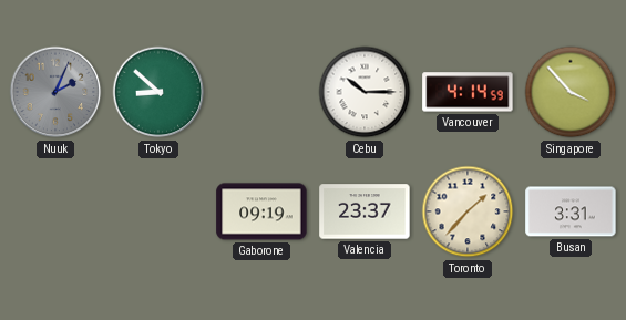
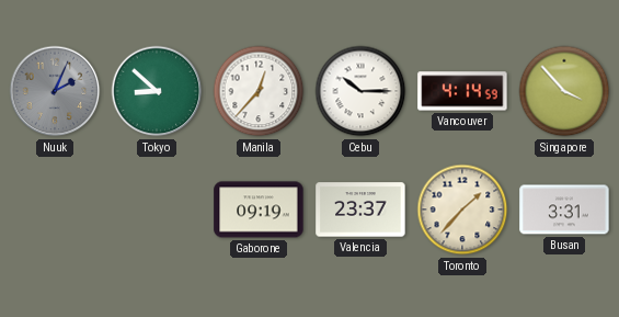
Manila: none -> 12:37 (259, 91)
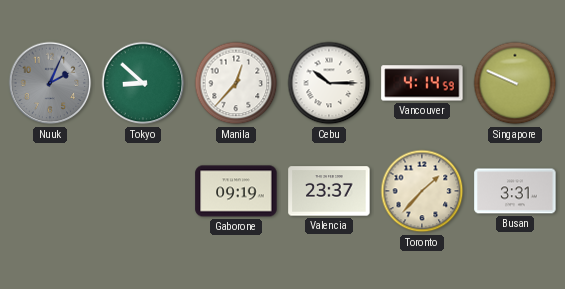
Singapore: 3:53 -> 9:49 (515, 83)
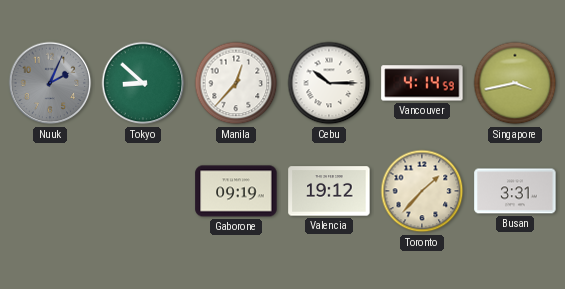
Singapore: 9:49 -> 3:43 (515, 83)
Valencia: 23:37 -> 19:12 (329, 191)
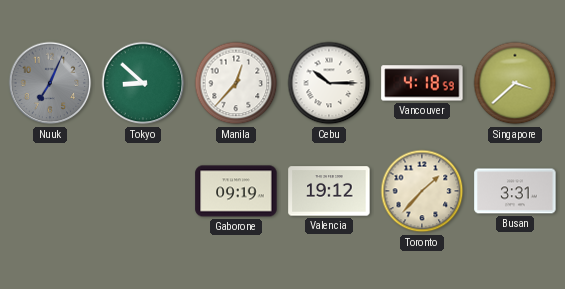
Nuuk: 2:04 -> 7:04 (50, 83)
Vancouver: 4:14 -> 4:18 (422, 83)
Singapore: 3:43 -> 3:38 (515, 83)
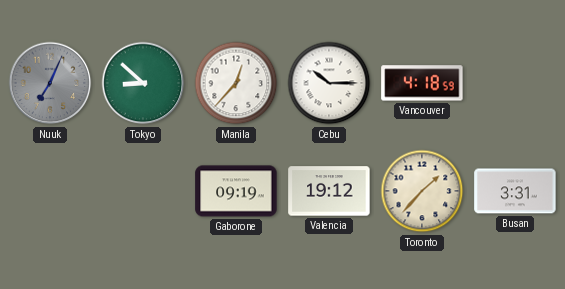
Singapore: 3:38 -> none (515, 83)
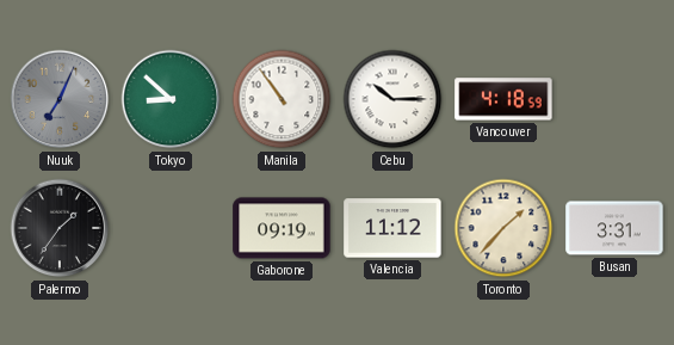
Manila: 12:37 -> 10:54 (282, 99)
Palermo: none -> 1:36 (60, 228)
Valencia: 19:12 -> 11:12 (392, 228)
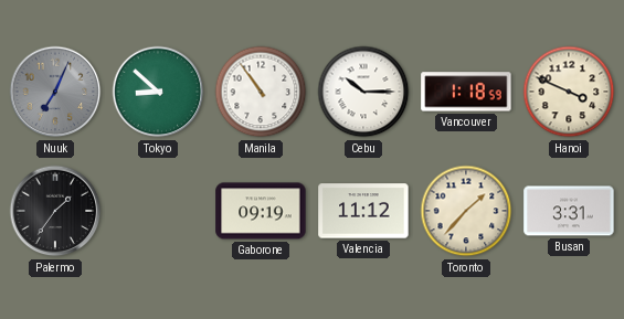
Vancouver: 4:18 -> 1:18 (466, 92)
Hanoi: none -> 3:49 (569, 92)
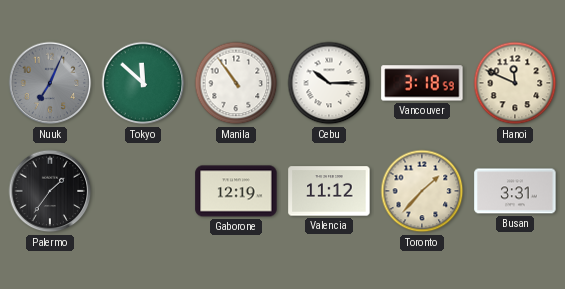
Tokyo: 8:52 -> 11:52 (143, 83)
Vancouver: 1:18 -> 3:18 (422, 83)
Hanoi: 3:49 -> 11:49 (515, 83)
Gaborone: 09:19 -> 12:19 (236, 191)
